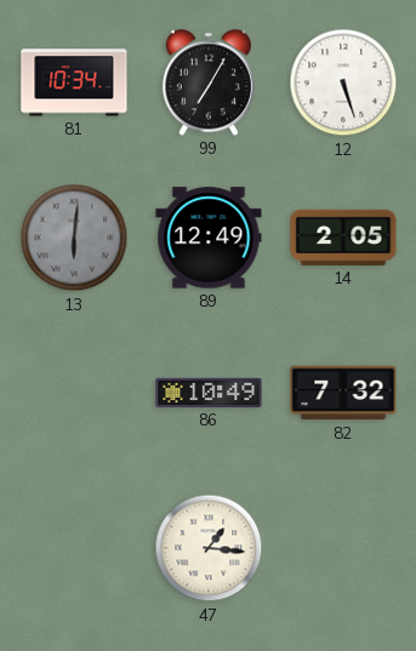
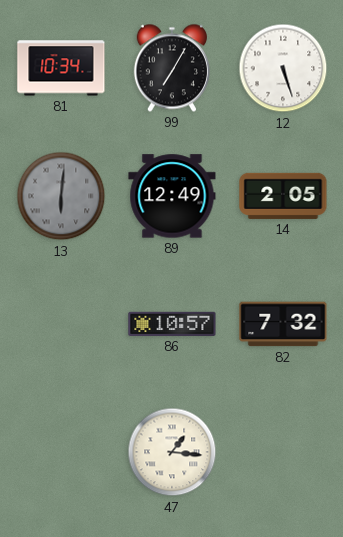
86: 10:49 -> 10:57 (172, 324)
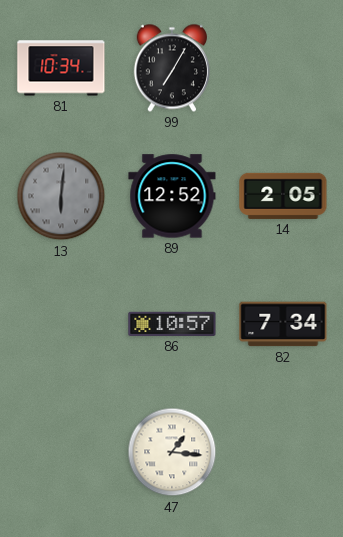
12: 5:27 -> none (283, 68)
89: 12:49 -> 12:52 (172, 196)
82: 7:32 -> 7:34 (283, 324)
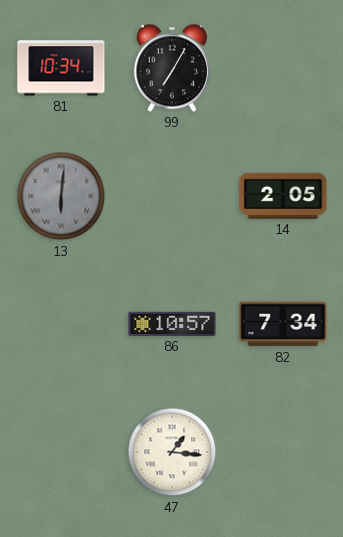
89: 12:52 -> none (172, 196)
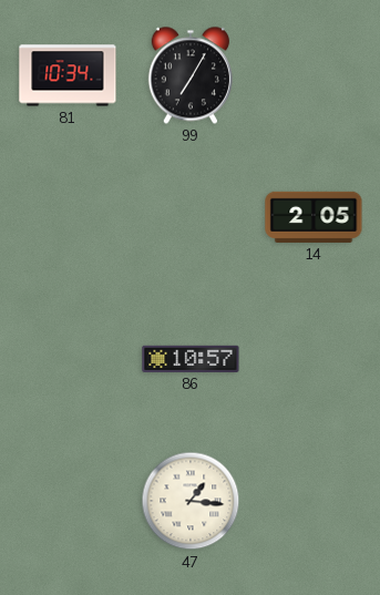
13: 6:01 -> none (61, 196)
82: 7:34 -> none (283, 324)
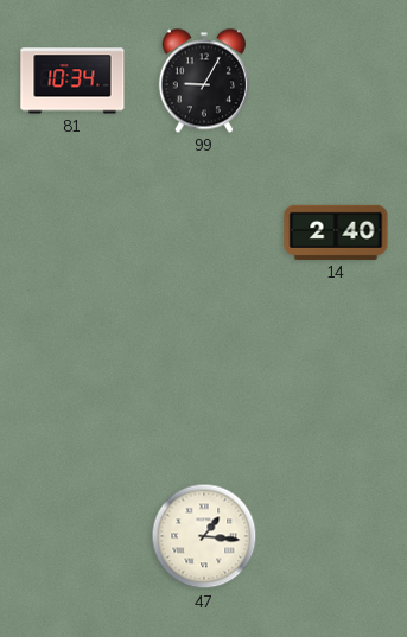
99: 7:05 -> 9:05 (204, 81)
14: 2:05 -> 2:40 (336, 232)
86: 10:57 -> none (191, 359)
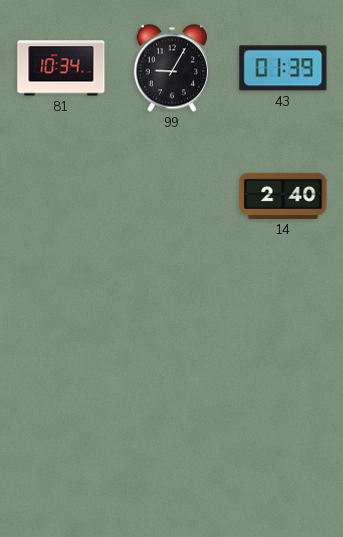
43: none -> 01:39 (283, 68)
47: 1:16 -> none (204, 536)
